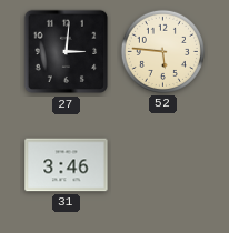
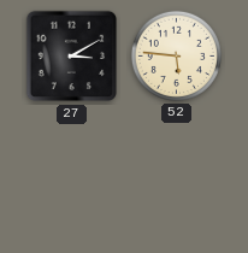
27: 3:01 -> 3:10 (72, 57)
31: 3:46 -> none (67, 165)
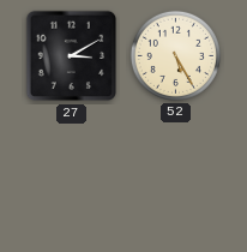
52: 5:46 -> 5:25 (175, 55)
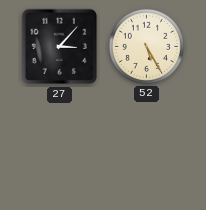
27: 3:10 -> 3:07 (60, 47)
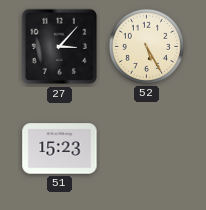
51: none -> 15:23 (60, 149)
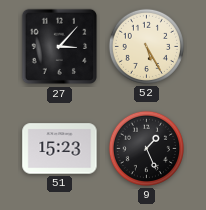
9: none -> 1:26 (146, 148)
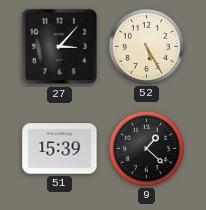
51: 15:23 -> 15:39 (60, 149)
9: 1:26 -> 1:22 (146, 148)
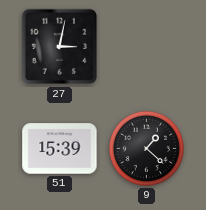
27: 3:07 -> 3:02 (60, 47)
52: 5:25 -> none (146, 46)
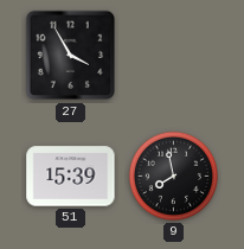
27: 3:02 -> 3:55 (71, 56)
9: 1:22 -> 7:58 (173, 175)
